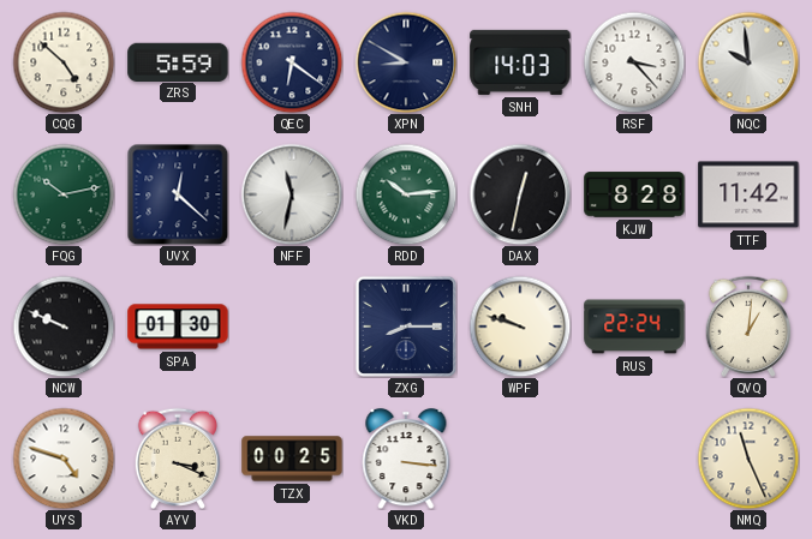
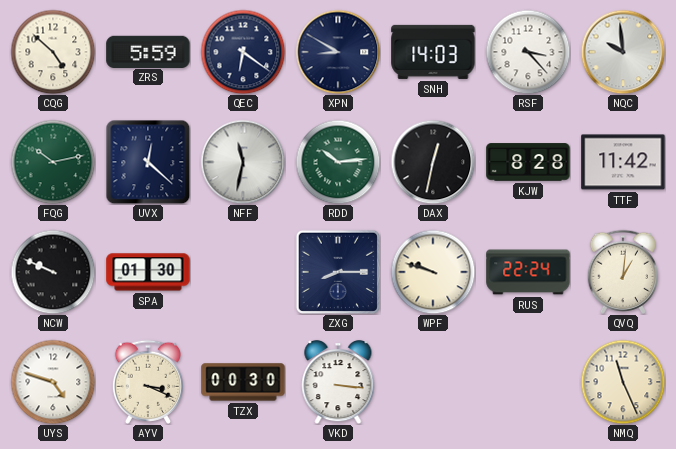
TZX: 00:25 -> 00:30 (243, 382)
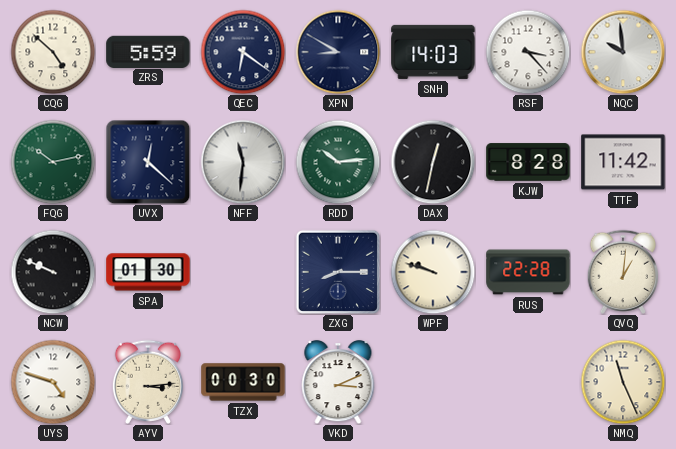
NFF: 11:32 -> 11:31 (243, 162)
RUS: 22:24 -> 22:28 (528, 272)
AYV: 3:19 -> 3:14 (147, 382)
VKD: 3:16 -> 3:11 (338, 382)
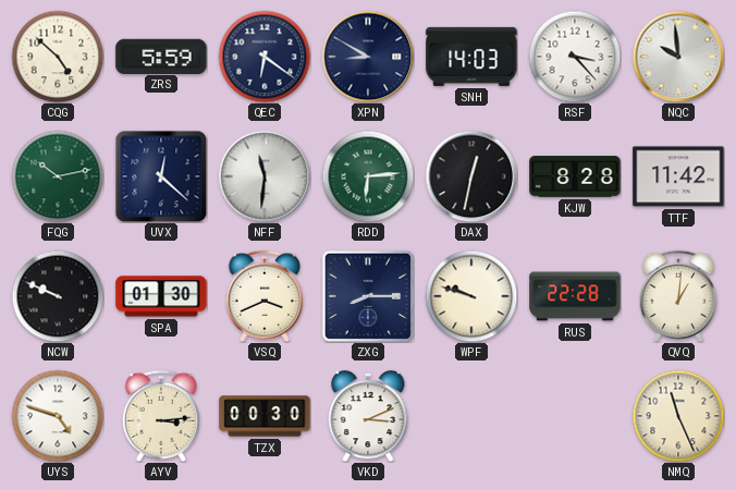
RDD: 10:14 -> 6:14 (368, 176)
VSQ: none -> 3:41 (263, 296)
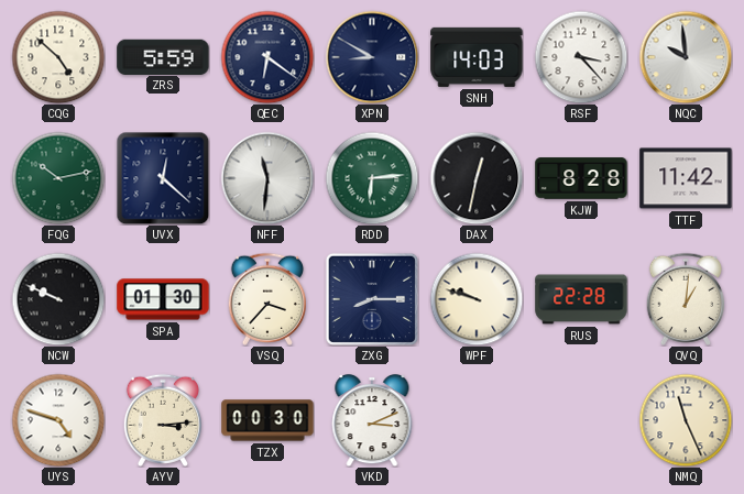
VSQ: 3:41 -> 3:37 (266, 299)
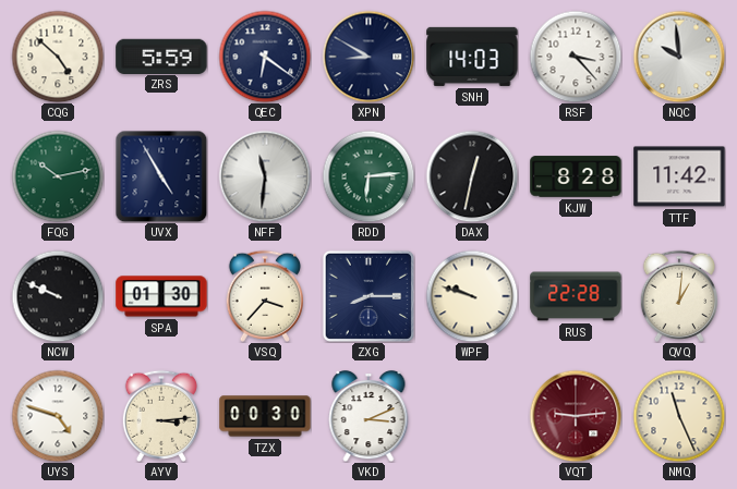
UVX: 12:22 -> 4:55 (161, 176)
VQT: none -> 9:14 (576, 416)
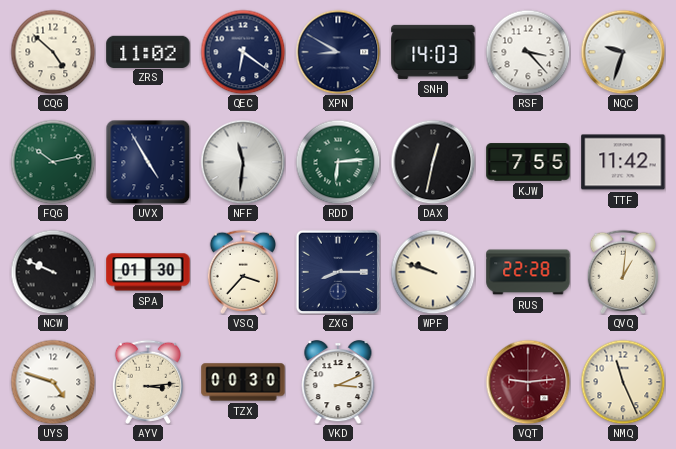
ZRS: 5:59 -> 11:02 (148, 51)
NQC: 9:59 -> 9:33 (623, 52)
KJW: 8:28 -> 7:55 (528, 162)
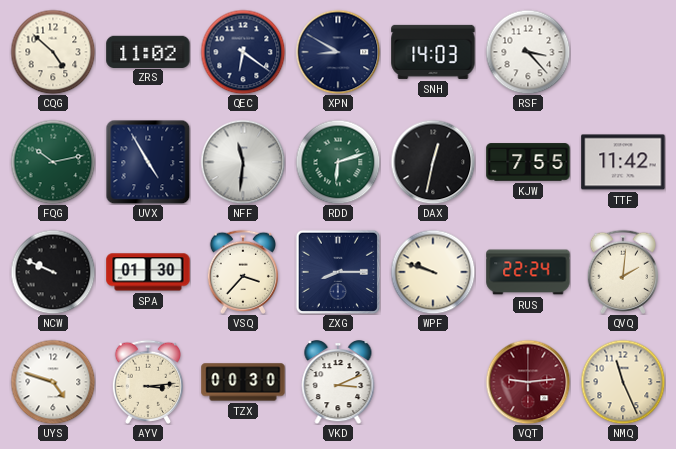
NQC: 9:33 -> none (623, 52)
RDD: 6:14 -> 6:12 (338, 162)
RUS: 22:28 -> 22:24 (528, 272)
QVQ: 1:01 -> 2:01 (622, 272)
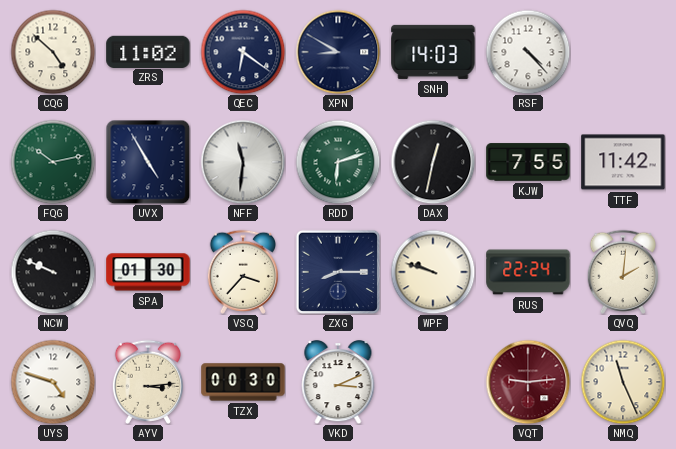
RSF: 3:23 -> 4:23 (528, 52)
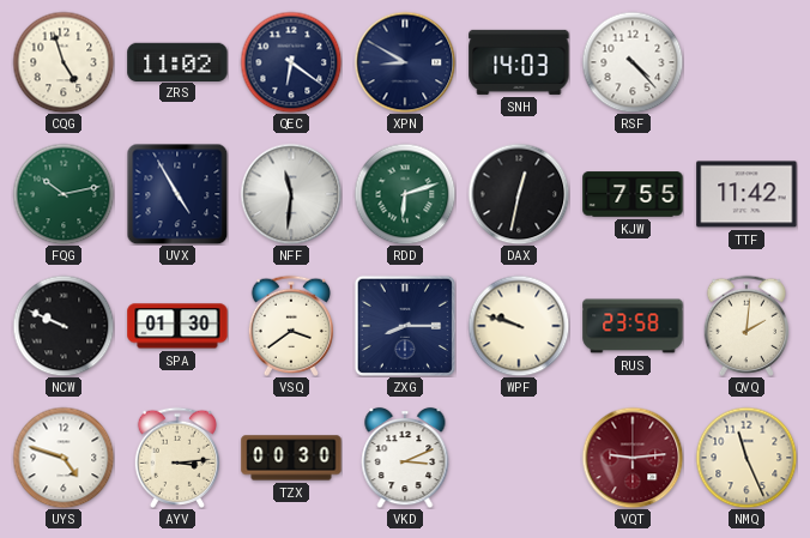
CQG: 4:52 -> 4:57 (64, 62)
VSQ: 3:37 -> 3:39 (290, 326)
RUS: 22:24 -> 23:58 (633, 326)
